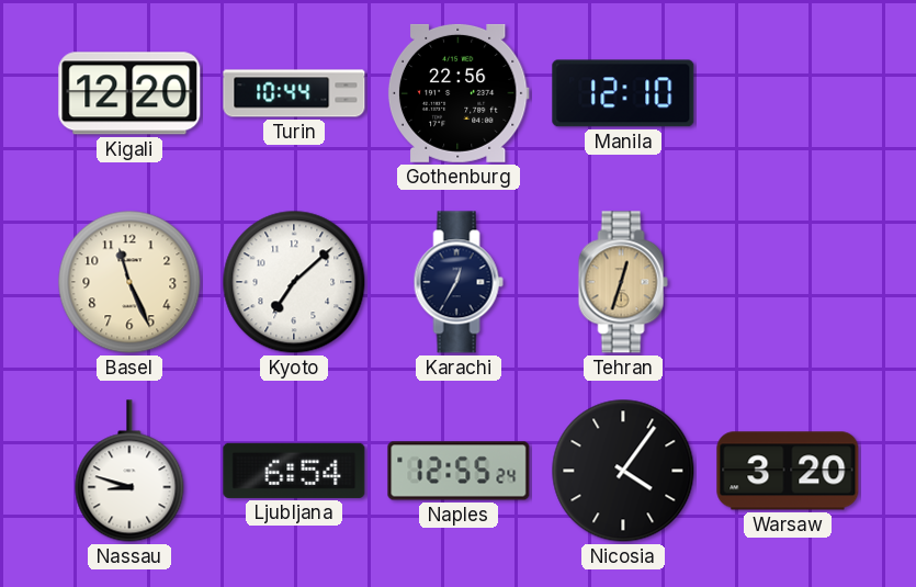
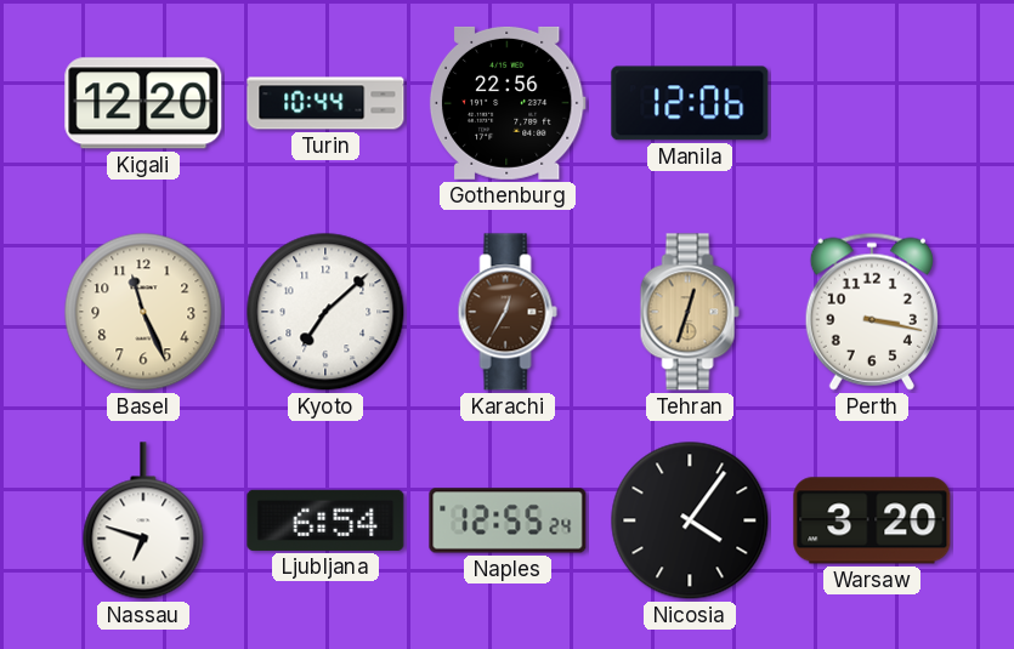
Manila: 12:10 -> 12:06 (690, 103)
Karachi dial: navy -> brown (508, 312)
Perth: none -> 3:17 (872, 312)
Nassau: 8:48 -> 6:48 (143, 520)
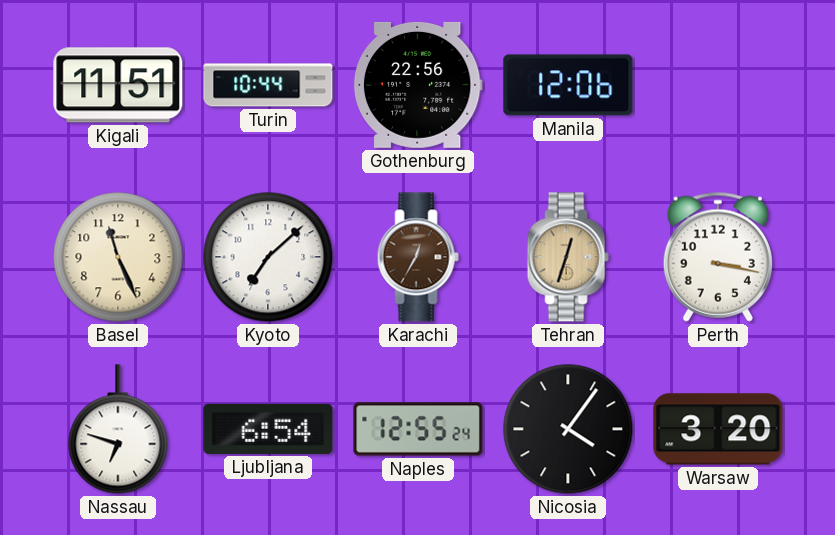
Kigali: 12:20 -> 11:51 (118, 85)
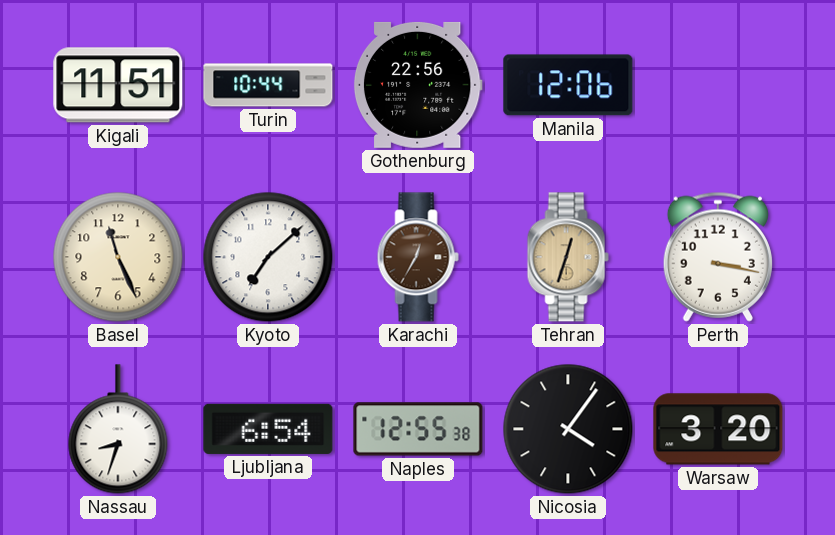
Nassau: 6:48 -> 8:33 (118, 429)
Naples: 12:55:24 -> 12:55:38 (418, 429)
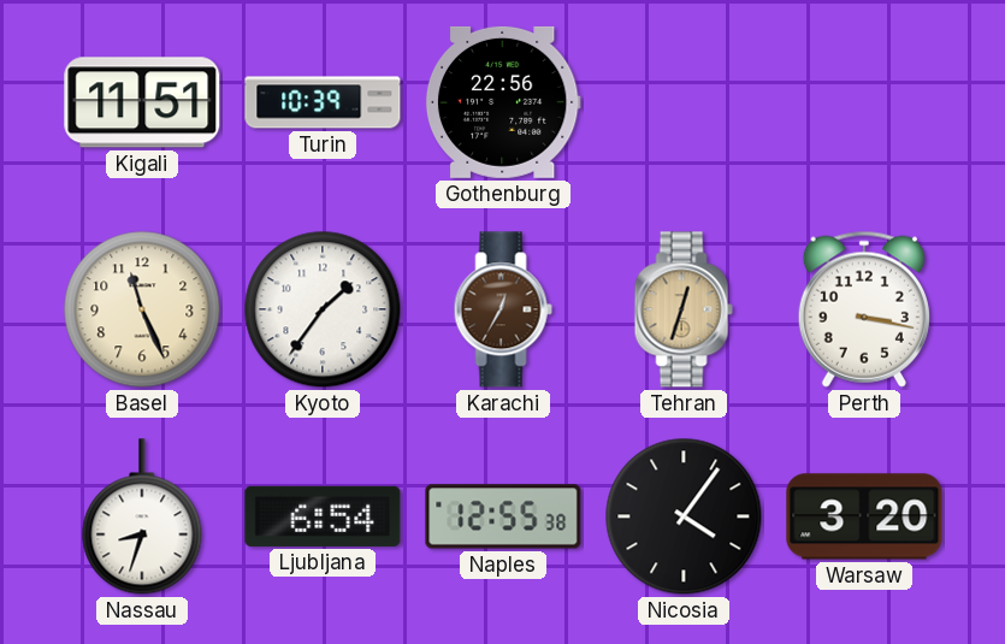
Turin: 10:44 -> 10:39 (323, 102)
Manila: 12:06 -> none (568, 85)
Kyoto: 7:08 -> 1:36 (323, 309)
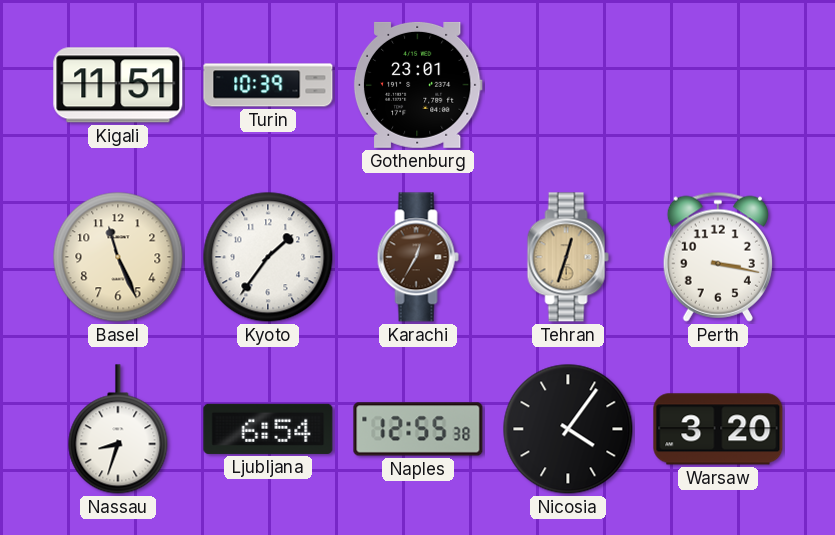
Gothenburg: 22:56 -> 23:01 (418, 85)
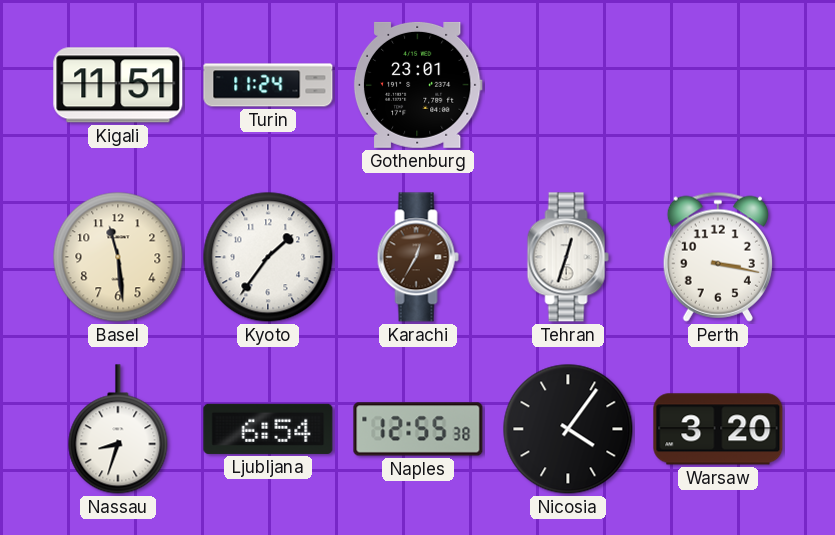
Turin: 10:39 -> 11:24 (268, 85)
Basel: 11:26 -> 11:29 (118, 257)
Tehran dial: champagne -> white (568, 257)
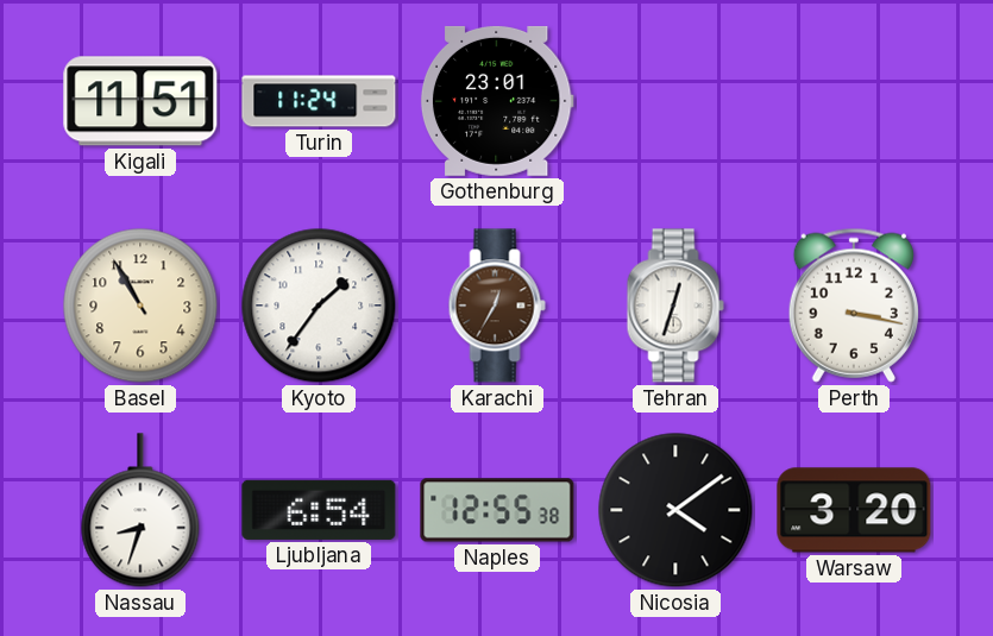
Basel: 11:29 -> 10:55 (140, 306)
Nicosia: 4:06 -> 4:09 (675, 510)
